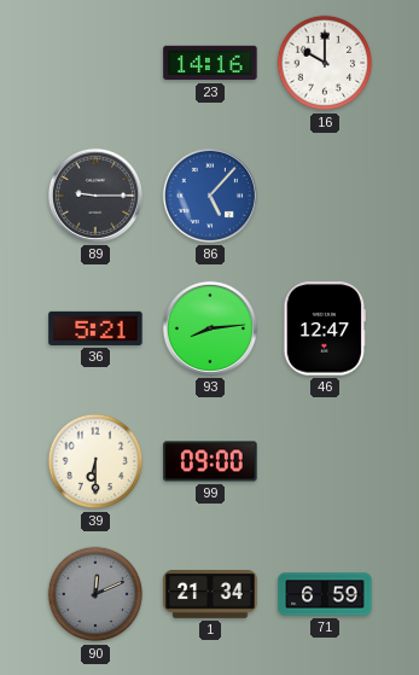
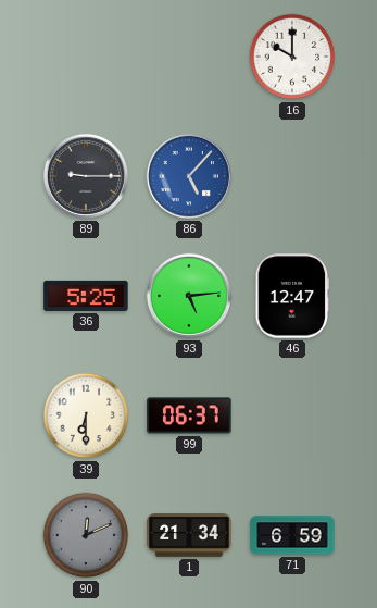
23: 14:16 -> none (210, 63)
36: 5:21 -> 5:25 (86, 296)
93: 8:14 -> 5:14 (189, 296)
99: 09:00 -> 06:37 (189, 415)
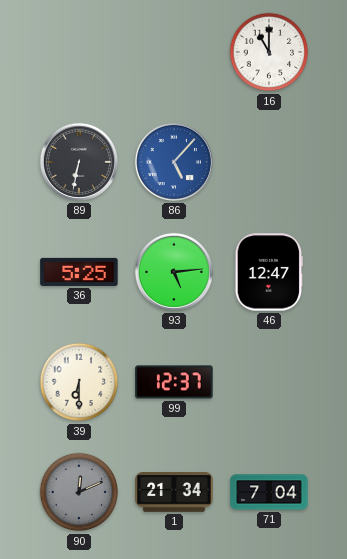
16: 10:00 -> 11:00 (269, 52)
89: 9:15 -> 6:32 (79, 162)
99: 06:37 -> 12:37 (174, 382)
71: 6:59 -> 7:04 (269, 492)
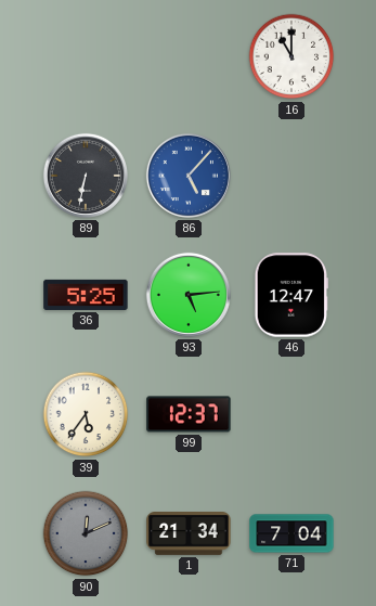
39: 6:30 -> 5:36 (86, 414)
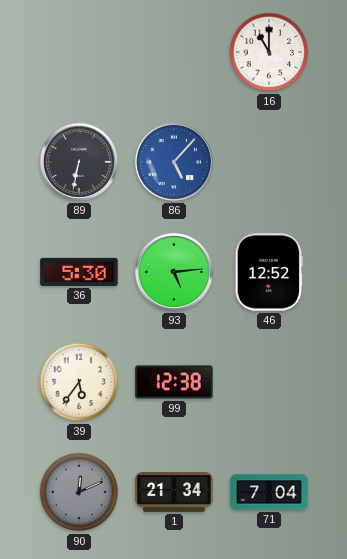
36: 5:25 -> 5:30 (79, 272)
46: 12:47 -> 12:52 (268, 272)
99: 12:37 -> 12:38 (174, 382)
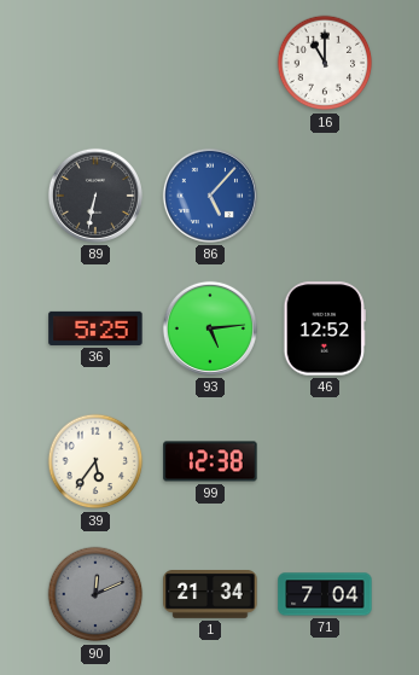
36: 5:30 -> 5:25 (95, 328)
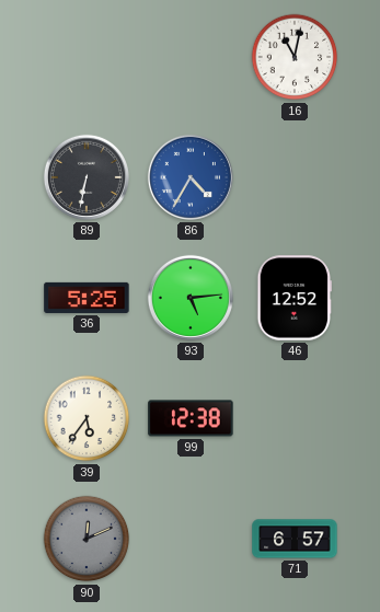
16: 11:00 -> 11:02 (295, 57)
86: 5:07 -> 4:35 (191, 177)
1: 21:34 -> none (210, 595)
71: 7:04 -> 6:57 (295, 539)
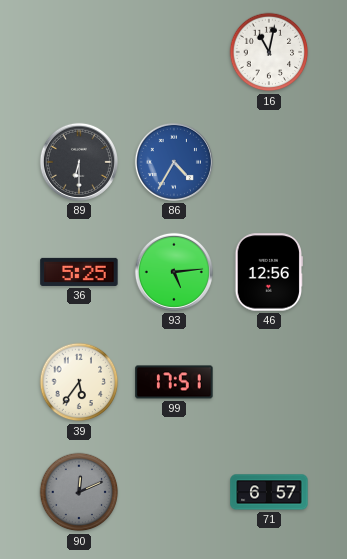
89: 6:32 -> 6:30 (79, 162)
46: 12:52 -> 12:56 (268, 272)
99: 12:38 -> 17:51 (174, 382)
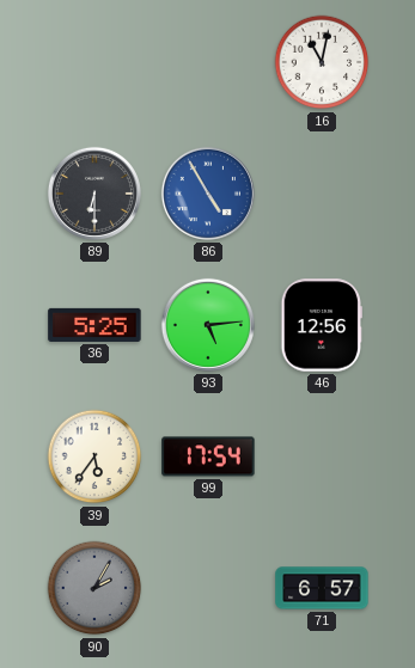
86: 4:35 -> 4:55 (208, 194)
99: 17:51 -> 17:54 (208, 456)
90: 12:11 -> 2:05 (94, 588)
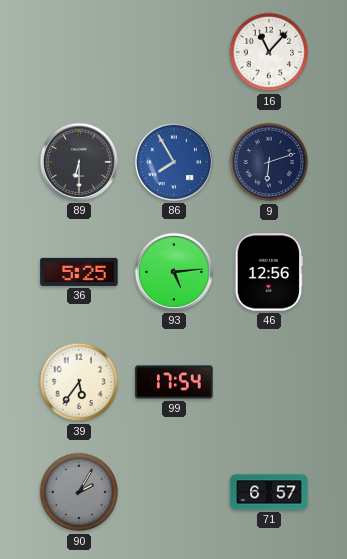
16: 11:02 -> 11:07 (269, 52)
86: 4:55 -> 7:55 (174, 162)
9: none -> 6:12 (269, 162)
